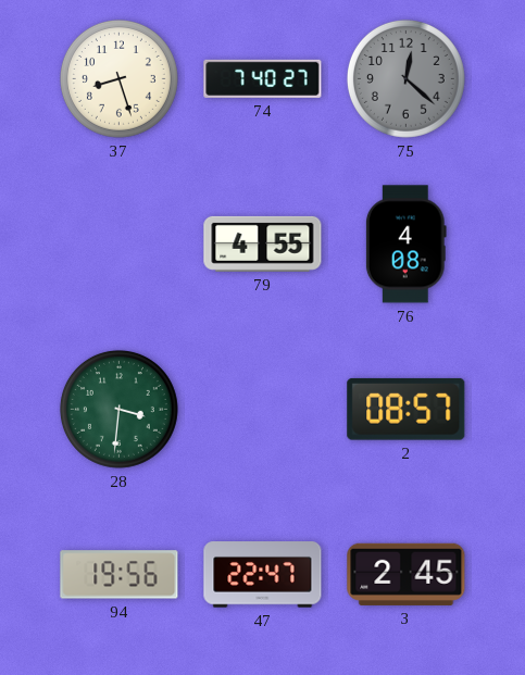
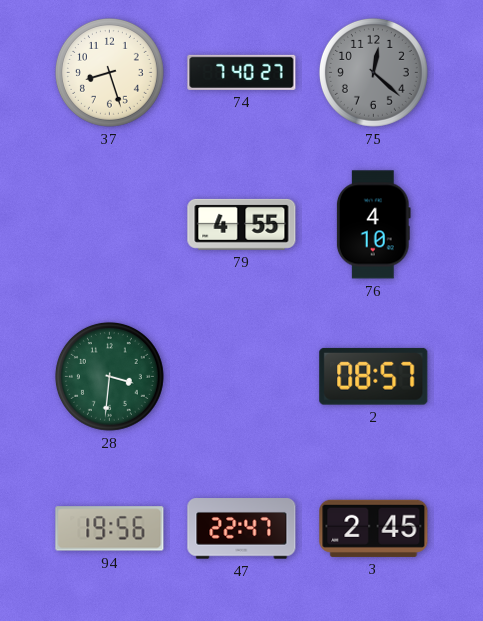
76: 4:08 -> 4:10 (373, 225)
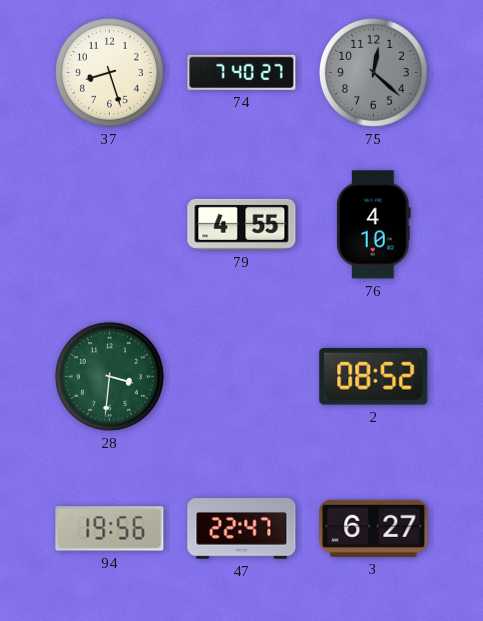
2: 08:57 -> 08:52 (374, 376)
3: 2:45 -> 6:27 (374, 528)
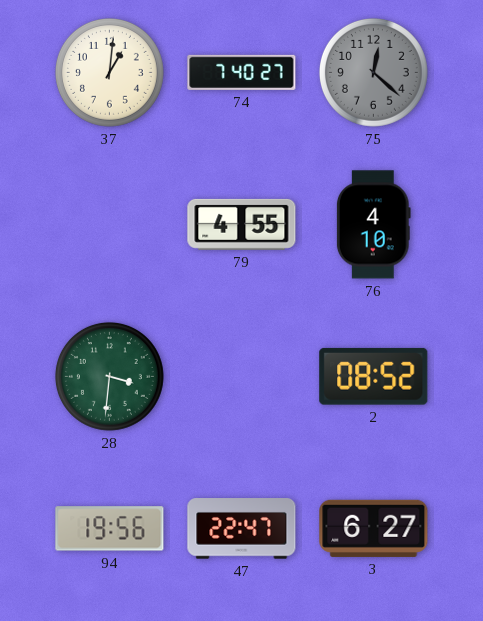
37: 8:27 -> 1:01 (109, 72)
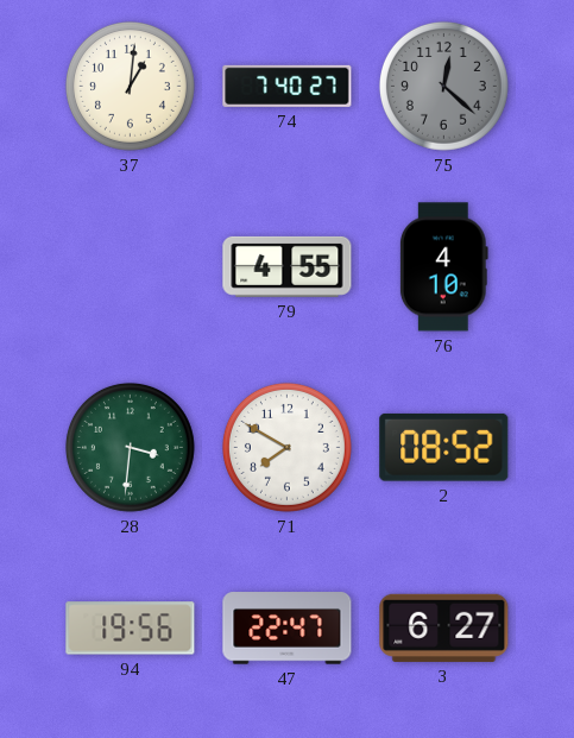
71: none -> 7:50 (286, 447)
